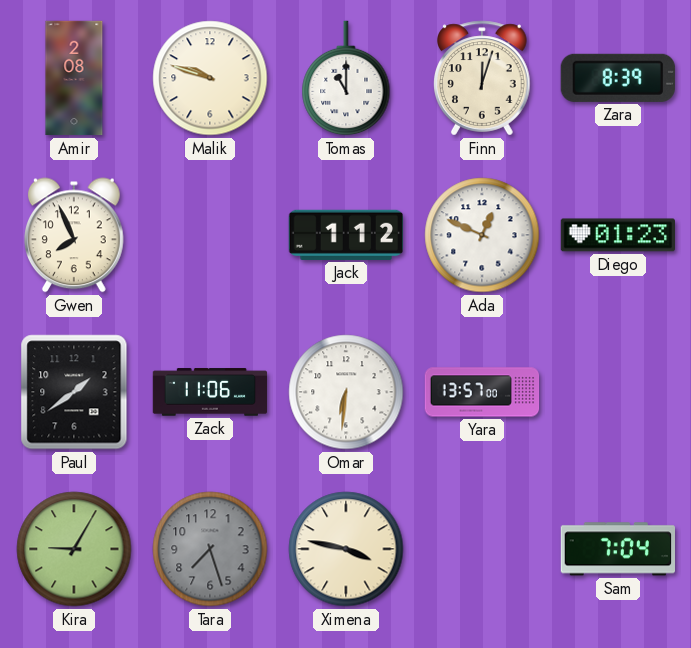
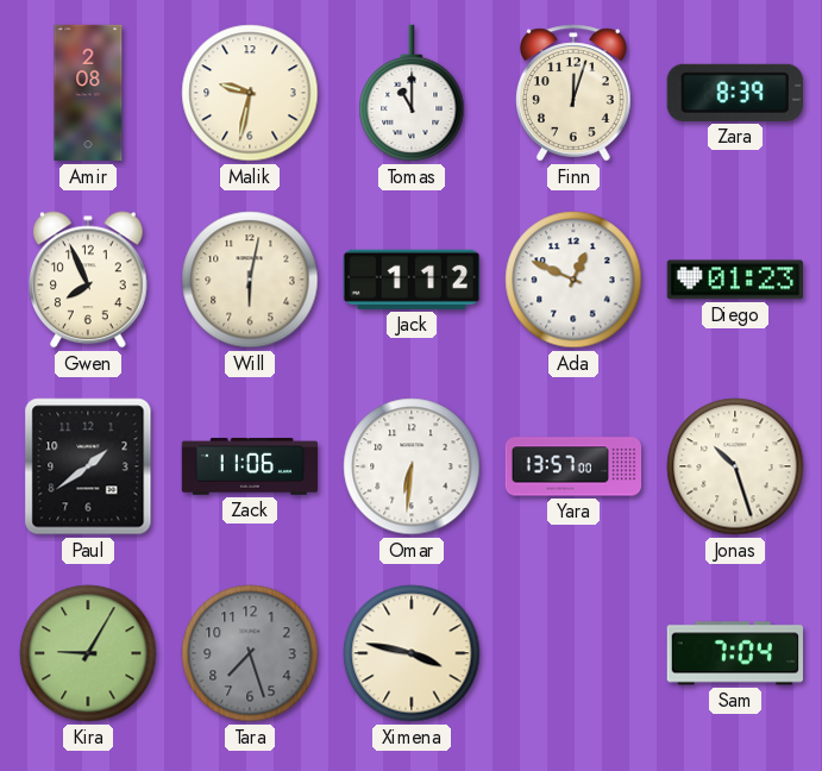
Malik: 9:48 -> 9:32 (250, 93)
Will: none -> 6:02 (250, 280)
Jonas: none -> 10:27 (735, 466)
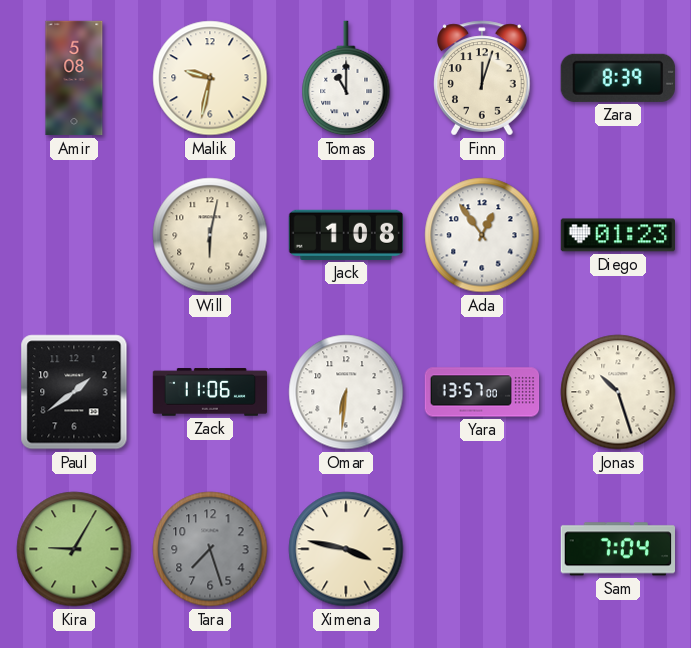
Amir: 2:08 -> 5:08 (74, 78)
Gwen: 7:56 -> none (88, 280)
Jack: 1:12 -> 1:08 (345, 235)
Ada: 12:49 -> 12:54 (482, 235)
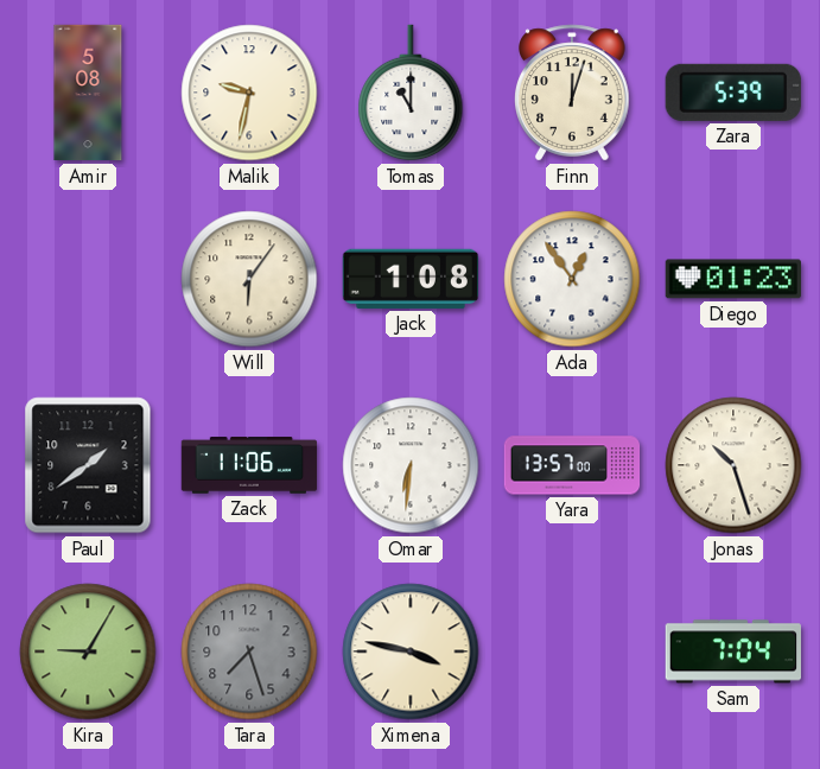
Zara: 8:39 -> 5:39 (733, 93)
Will: 6:02 -> 6:06 (249, 279)
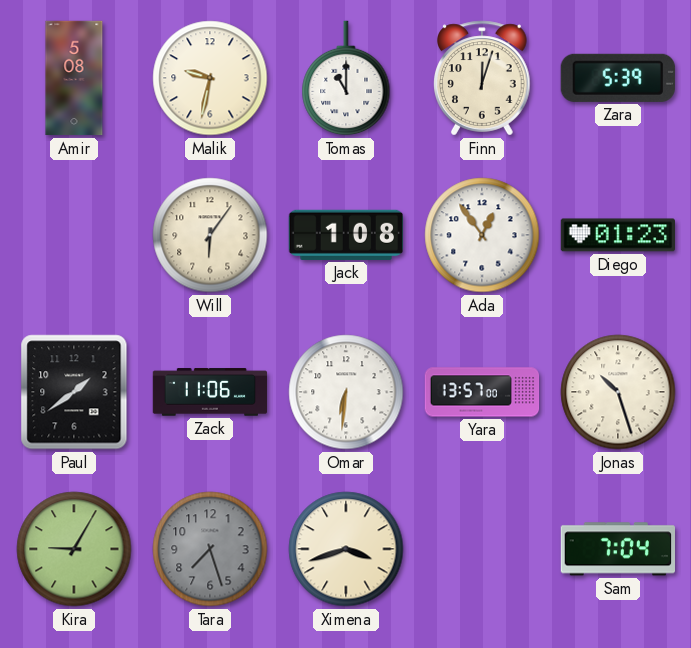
Ximena: 3:47 -> 3:42 (346, 549)
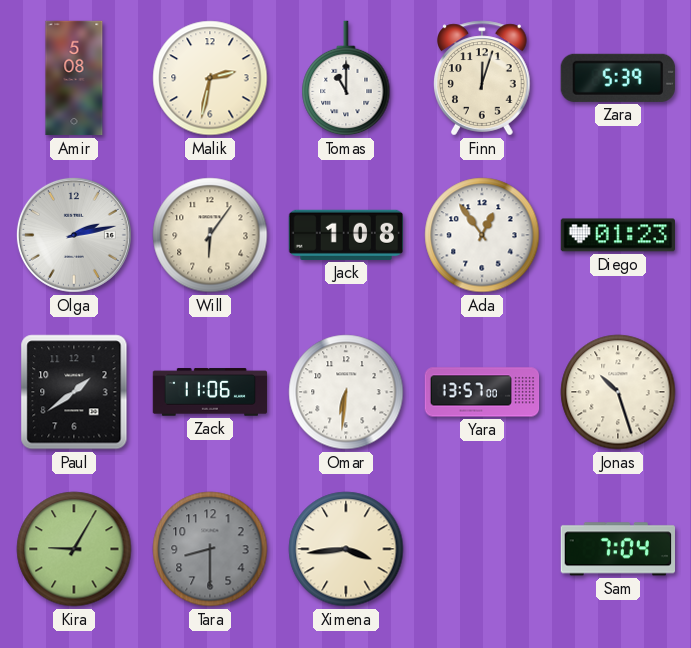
Malik: 9:32 -> 2:32 (210, 78)
Olga: none -> 2:13 (74, 235)
Tara: 7:27 -> 8:30 (210, 549)
Ximena: 3:42 -> 3:44 (346, 549)
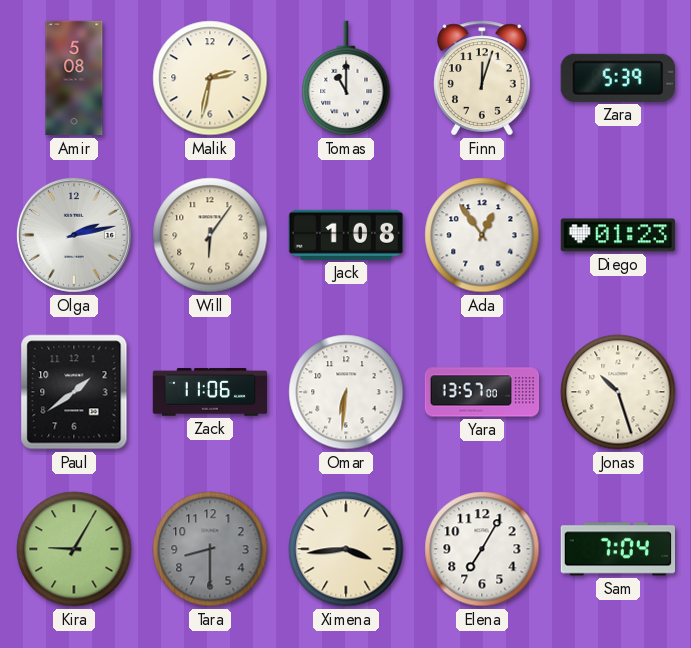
Elena: none -> 7:05 (482, 549)
